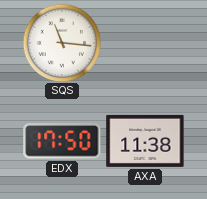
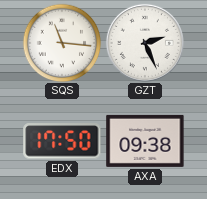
GZT: none -> 2:26 (145, 43)
AXA: 11:38 -> 09:38 (145, 141)
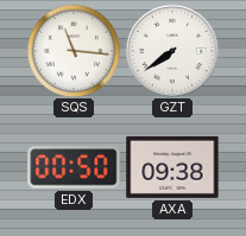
GZT: 2:26 -> 7:39 (172, 51)
EDX: 17:50 -> 00:50 (74, 167)
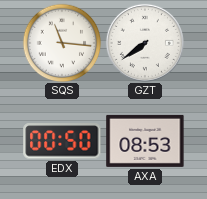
AXA: 09:38 -> 08:53 (145, 141)
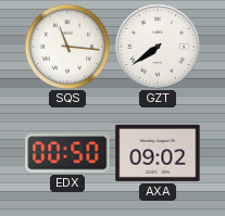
AXA: 08:53 -> 09:02 (158, 153)
